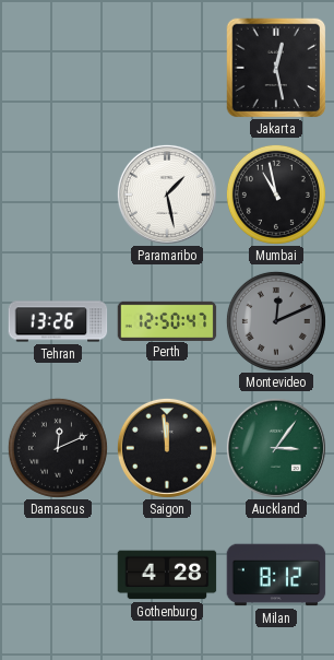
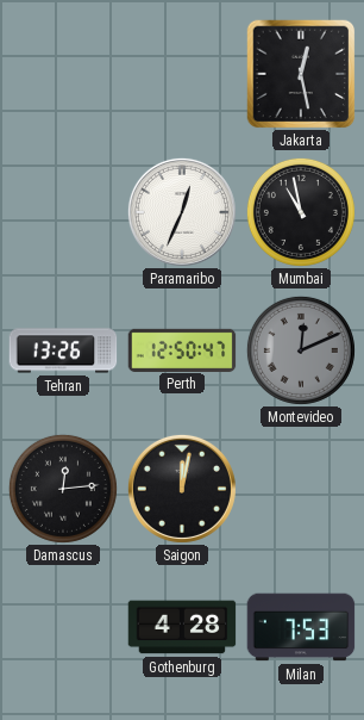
Paramaribo: 1:28 -> 12:34 (182, 212)
Damascus: 12:11 -> 12:14 (63, 489)
Saigon: 11:59 -> 12:02 (182, 489)
Auckland: 3:06 -> none (276, 448)
Milan: 8:12 -> 7:53 (301, 627)
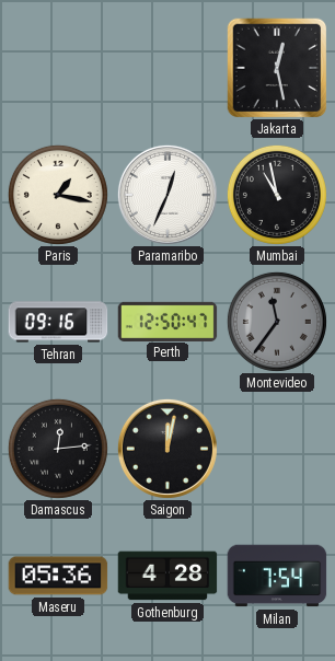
Paris: none -> 1:17 (58, 195)
Tehran: 13:26 -> 09:16 (58, 322)
Montevideo: 12:11 -> 11:36 (277, 322)
Maseru: none -> 05:36 (58, 576)
Milan: 7:53 -> 7:54 (277, 576)
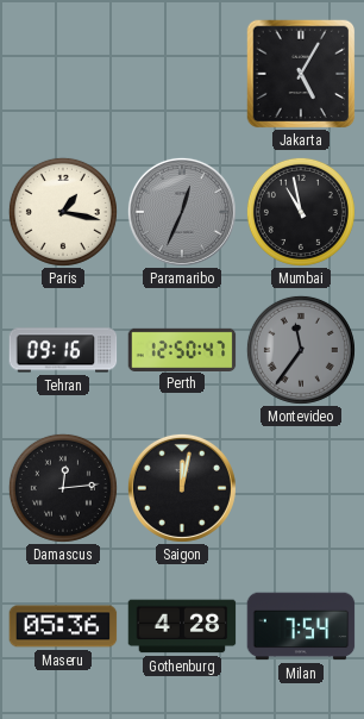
Jakarta: 12:28 -> 5:05 (301, 74)
Paramaribo dial: white -> grey (182, 212)
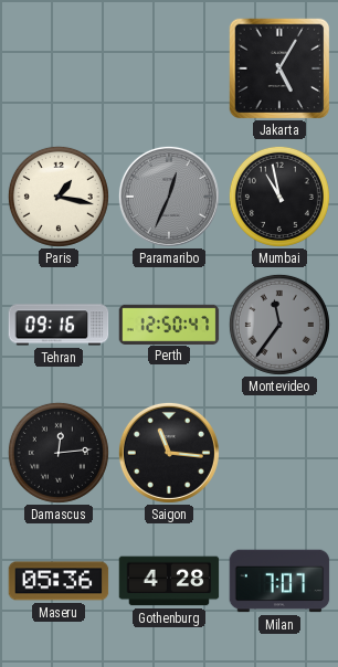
Saigon: 12:02 -> 11:16 (169, 453)
Milan: 7:54 -> 7:07 (279, 581)
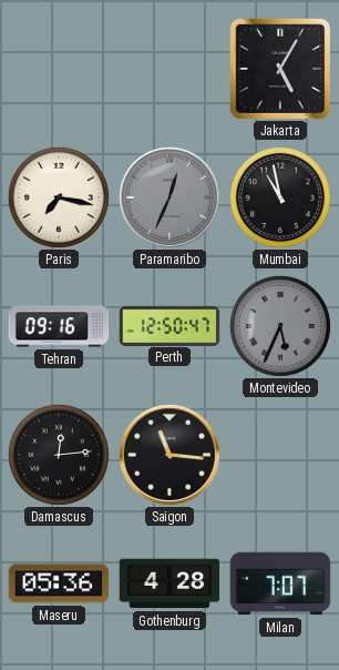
Paris: 1:17 -> 7:17 (59, 197)
Montevideo: 11:36 -> 5:34 (280, 326)
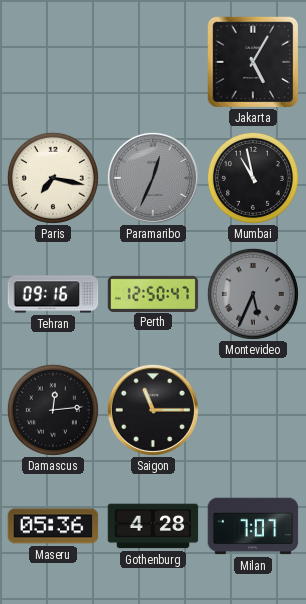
Saigon: 11:16 -> 11:15 (153, 410)
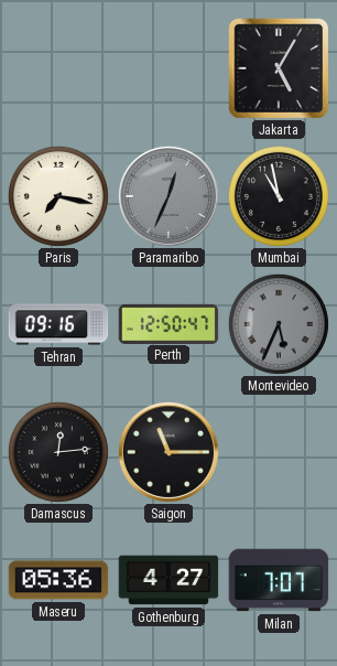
Gothenburg: 4:28 -> 4:27 (168, 580)
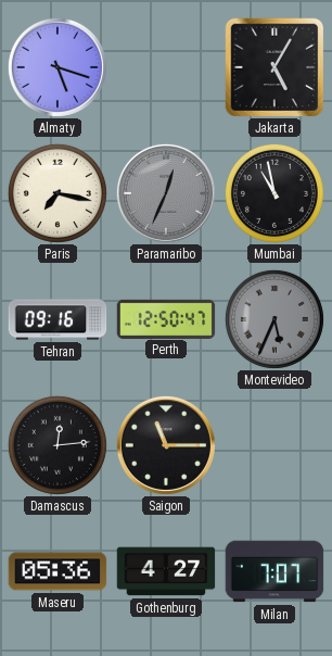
Almaty: none -> 5:18 (58, 67)
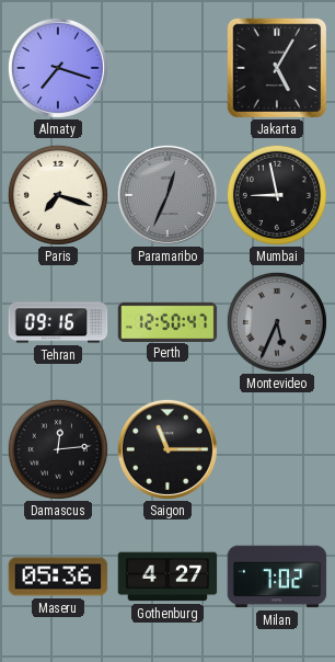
Almaty: 5:18 -> 7:18 (58, 68)
Paris: 7:17 -> 7:18 (58, 195)
Mumbai: 10:58 -> 8:58 (277, 195)
Milan: 7:07 -> 7:02 (277, 577)
